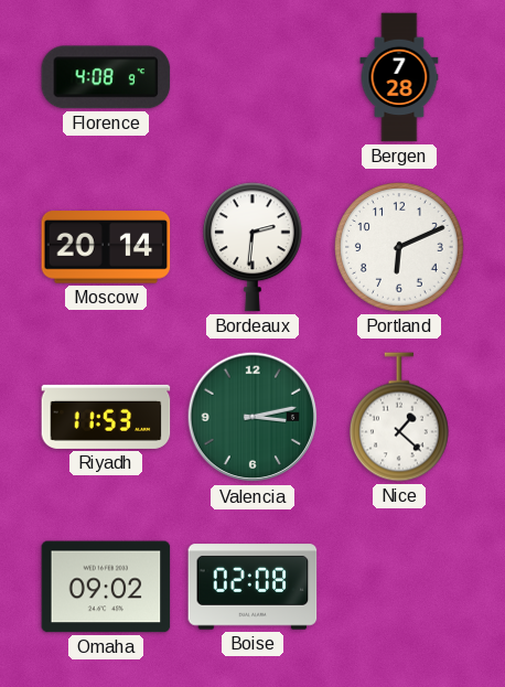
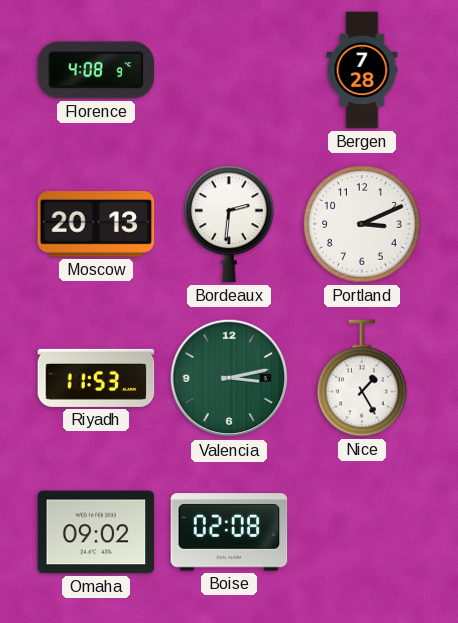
Moscow: 20:14 -> 20:13 (96, 224)
Portland: 6:11 -> 3:11 (363, 225)
Nice: 1:22 -> 1:25 (362, 378)
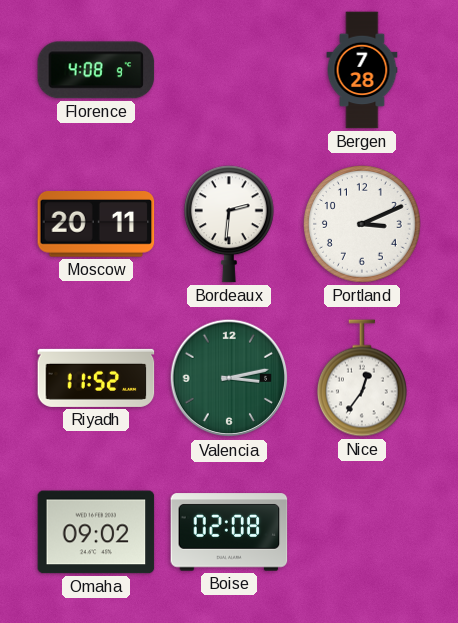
Moscow: 20:13 -> 20:11 (96, 224)
Riyadh: 11:53 -> 11:52 (96, 378)
Nice: 1:25 -> 12:36 (362, 378)
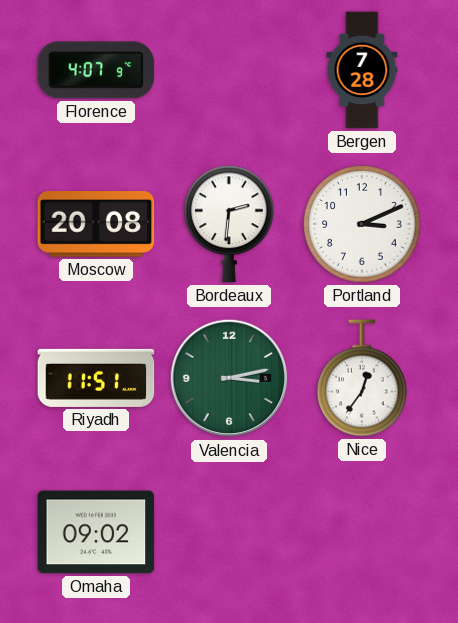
Florence: 4:08 -> 4:07 (96, 70)
Moscow: 20:11 -> 20:08 (96, 224)
Riyadh: 11:52 -> 11:51 (96, 378)
Boise: 02:08 -> none (229, 532)
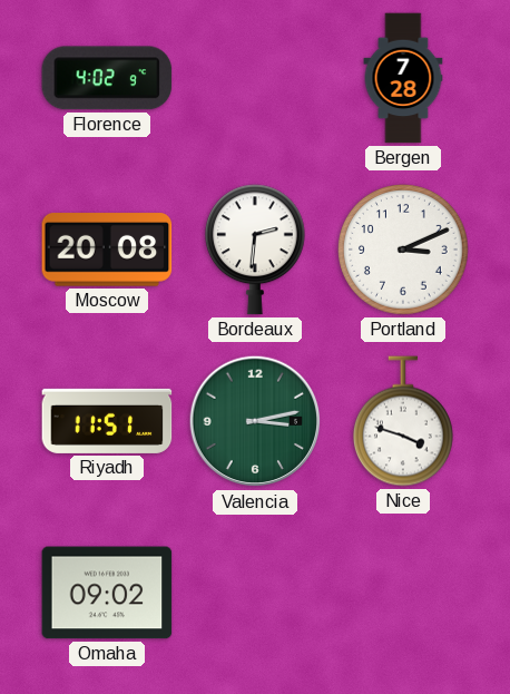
Florence: 4:07 -> 4:02 (107, 78)
Nice: 12:36 -> 3:48 (403, 421)
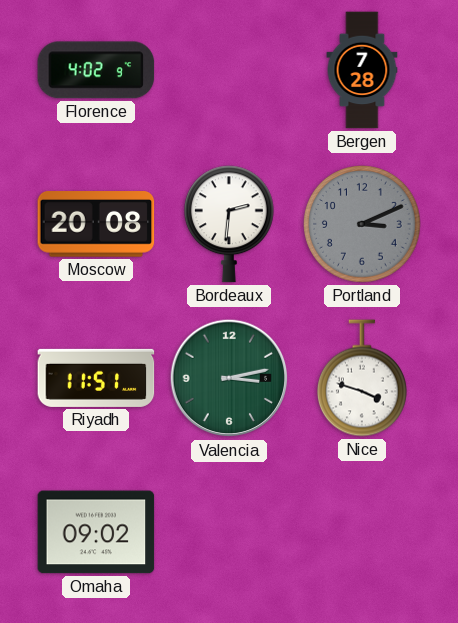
Portland dial: white -> grey (363, 225)
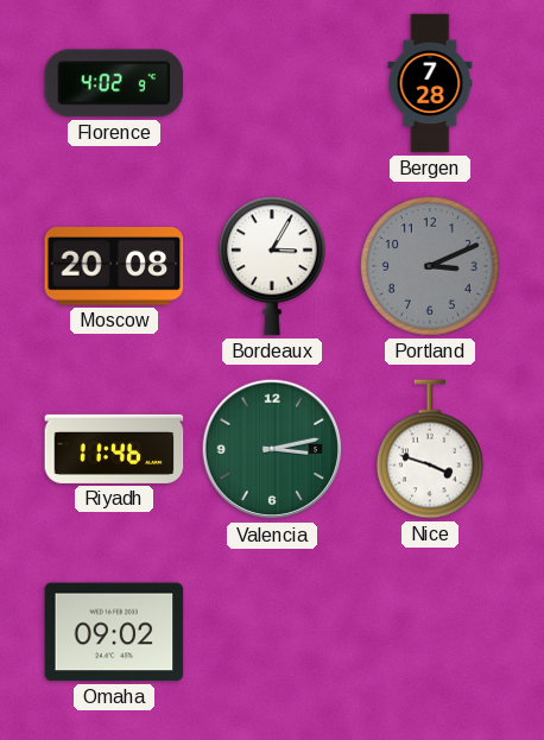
Bordeaux: 2:31 -> 3:05 (272, 266)
Riyadh: 11:51 -> 11:46 (114, 449)
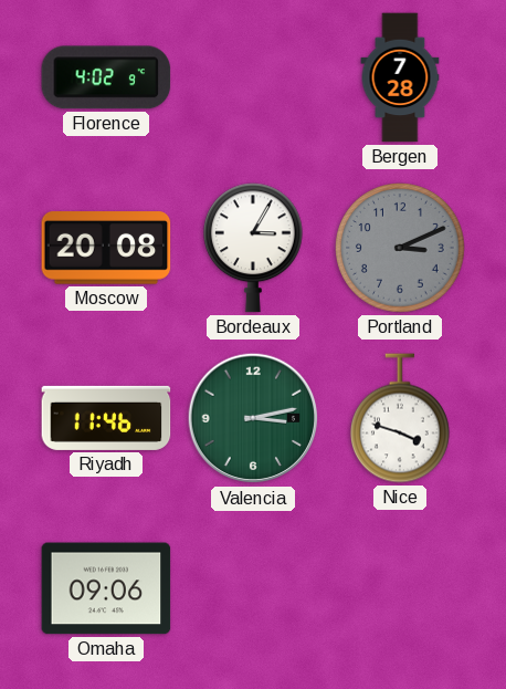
Omaha: 09:02 -> 09:06 (106, 588)
